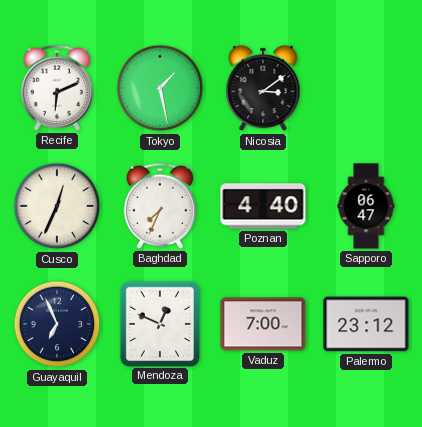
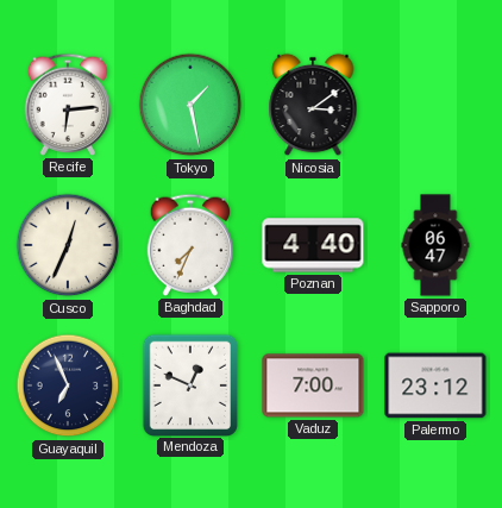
Recife: 6:11 -> 6:14 (68, 105)
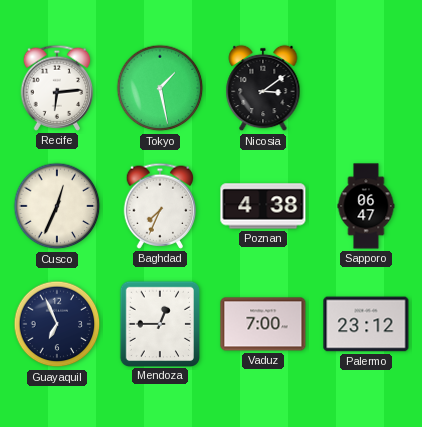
Poznan: 4:40 -> 4:38 (263, 206)
Mendoza: 12:49 -> 12:45 (159, 323)
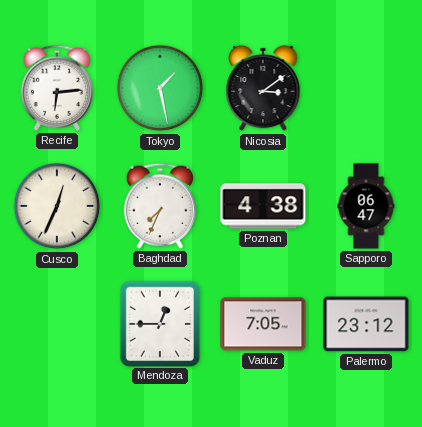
Guayaquil: 6:56 -> none (57, 324)
Vaduz: 7:00 -> 7:05 (263, 324)
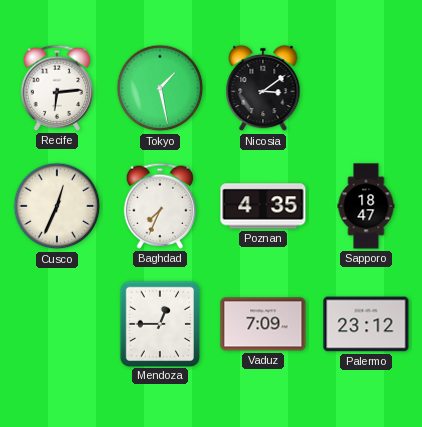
Poznan: 4:38 -> 4:35 (263, 206)
Sapporo: 06:47 -> 18:47 (366, 206)
Vaduz: 7:05 -> 7:09 (263, 324)
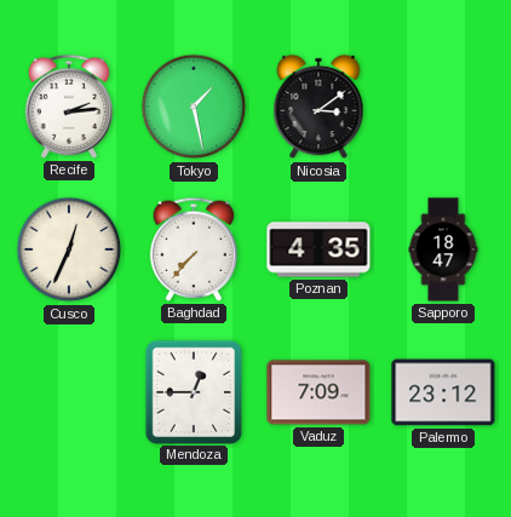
Recife: 6:14 -> 2:14 (69, 107)
Baghdad: 7:34 -> 7:37 (194, 249)
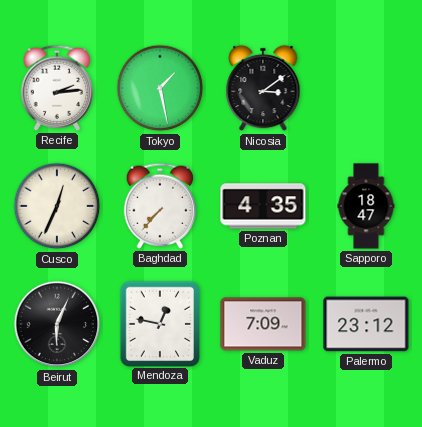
Beirut: none -> 6:04 (57, 324)
Mendoza: 12:45 -> 12:47 (159, 323)
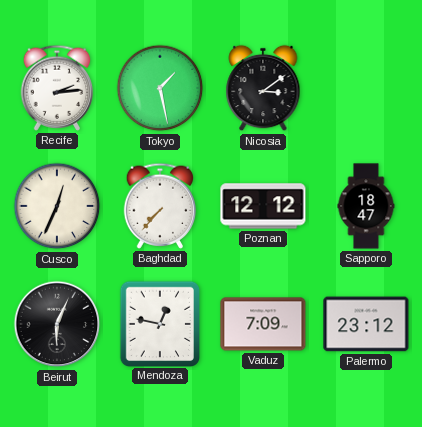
Poznan: 4:35 -> 12:12 (263, 206)
